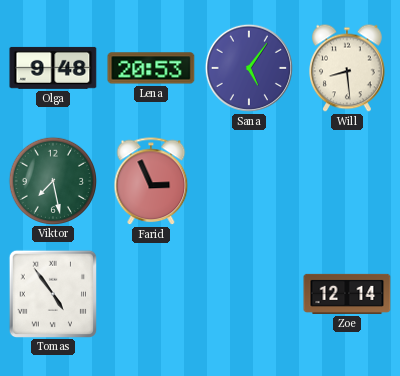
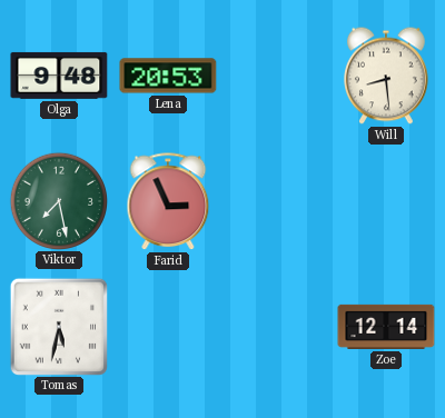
Sana: 5:06 -> none (249, 68)
Tomas: 4:54 -> 5:32 (58, 326)
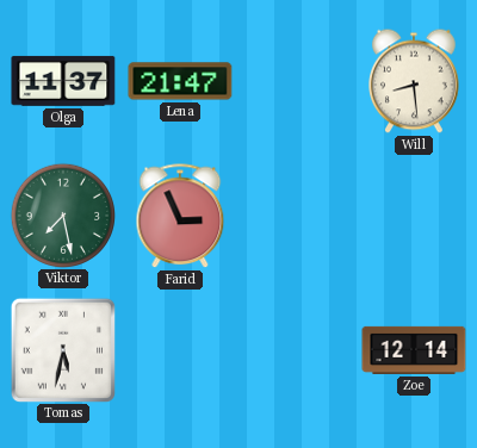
Olga: 9:48 -> 11:37 (63, 81)
Lena: 20:53 -> 21:47 (180, 81)
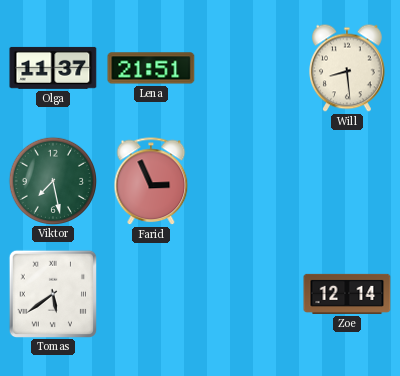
Lena: 21:47 -> 21:51 (151, 68)
Tomas: 5:32 -> 5:39 (52, 293)
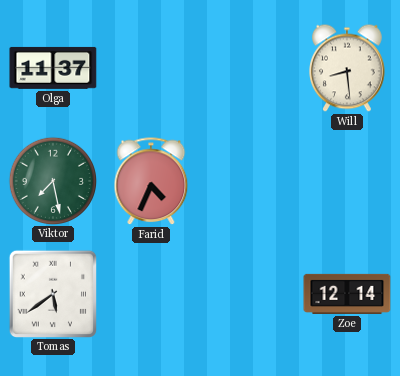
Lena: 21:51 -> none (151, 68)
Farid: 2:56 -> 4:34 (151, 182)
